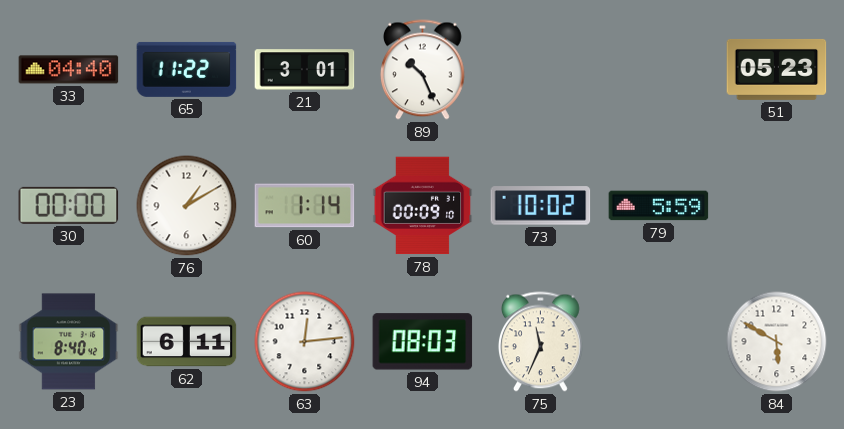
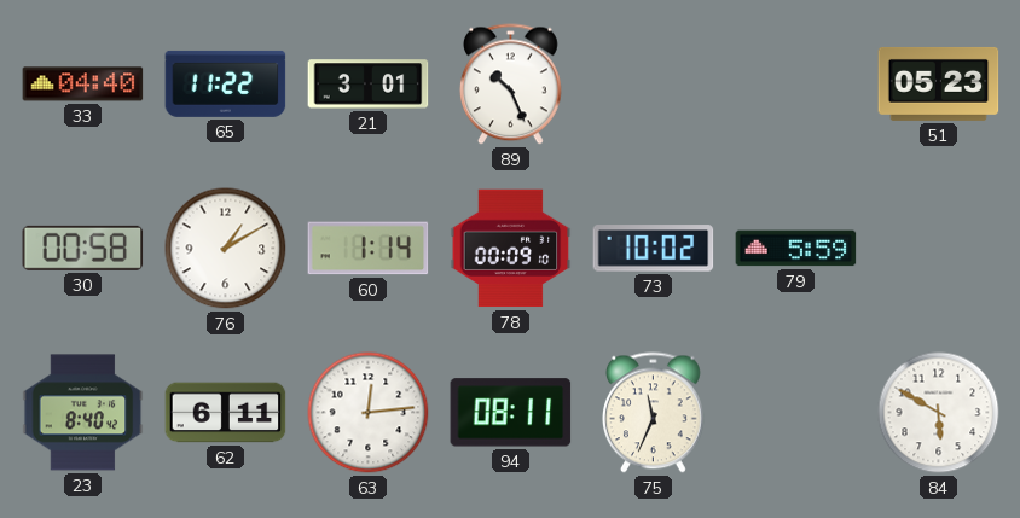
30: 00:00 -> 00:58 (83, 248)
94: 08:03 -> 08:11 (511, 413)
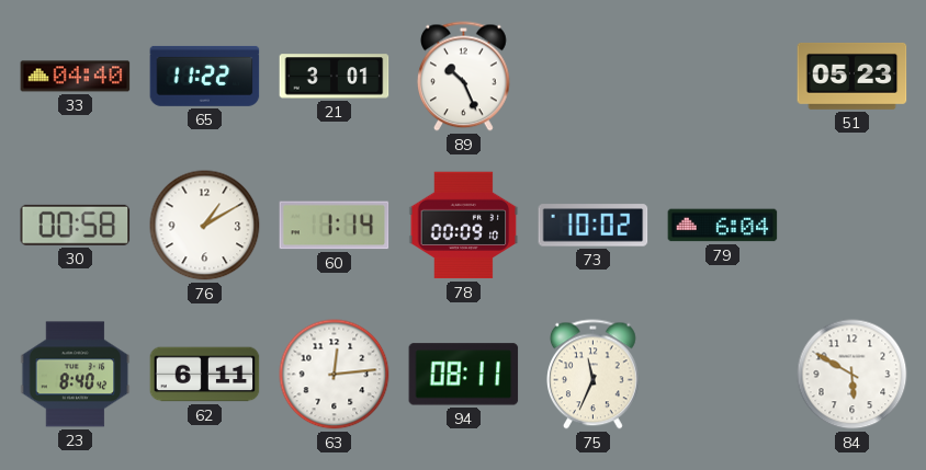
79: 5:59 -> 6:04 (723, 226)
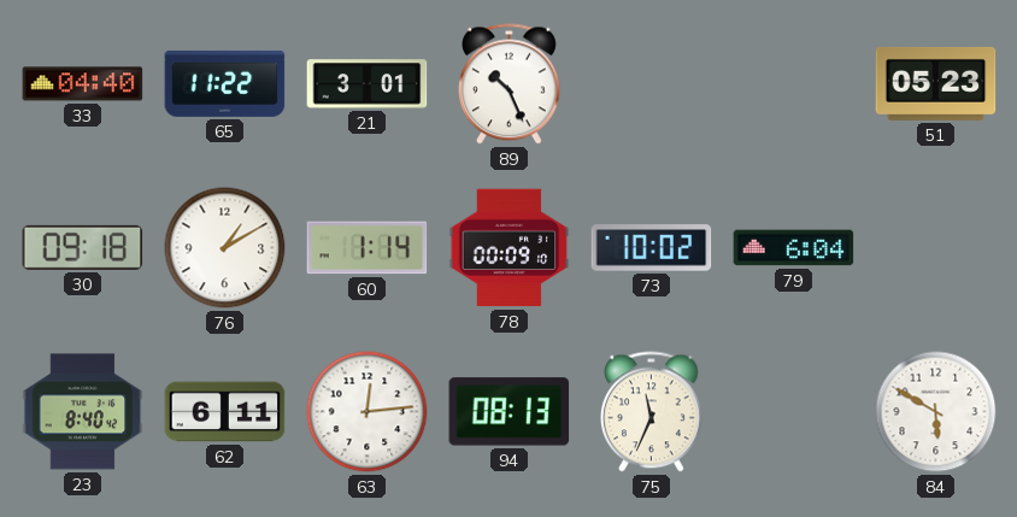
30: 00:58 -> 09:18 (83, 247)
94: 08:11 -> 08:13 (510, 412)
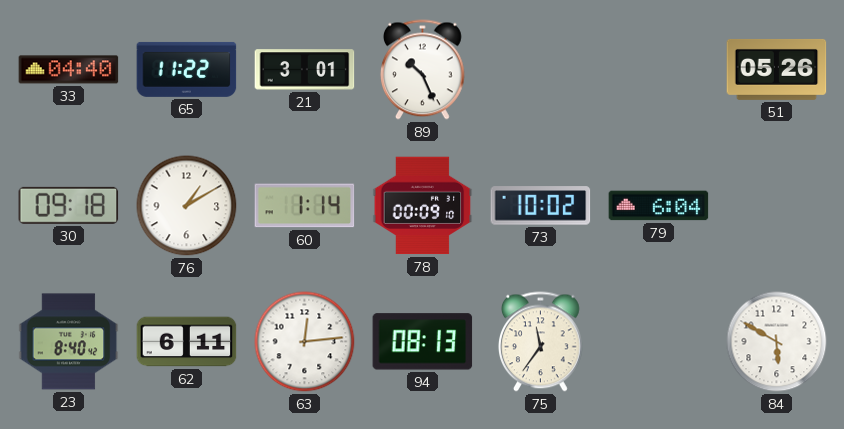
51: 05:23 -> 05:26 (777, 69)
75: 11:34 -> 11:36 (540, 342)
